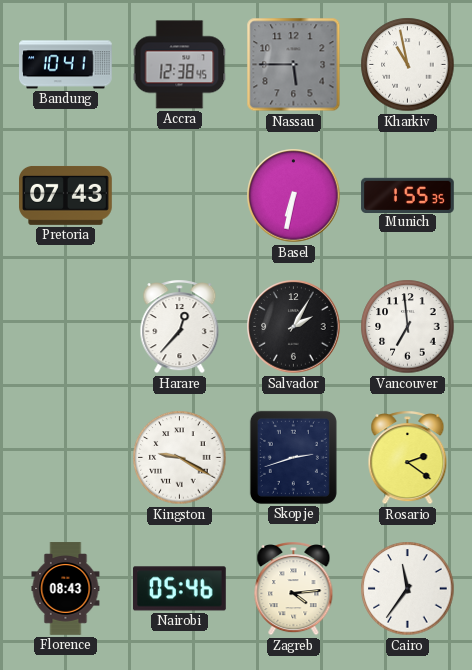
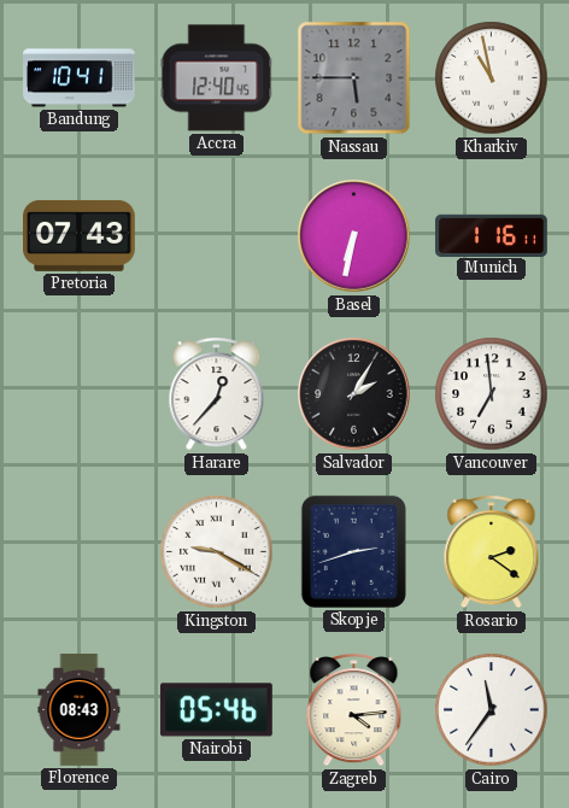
Accra: 12:38 -> 12:40 (217, 78)
Munich: 1:55 -> 1:16 (492, 235)
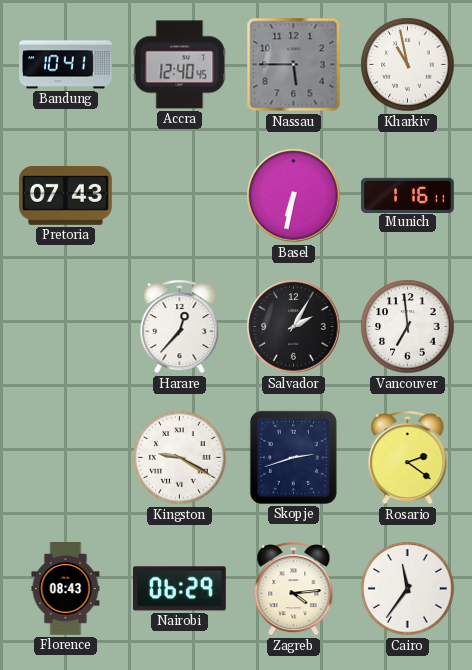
Nairobi: 05:46 -> 06:29 (180, 589)
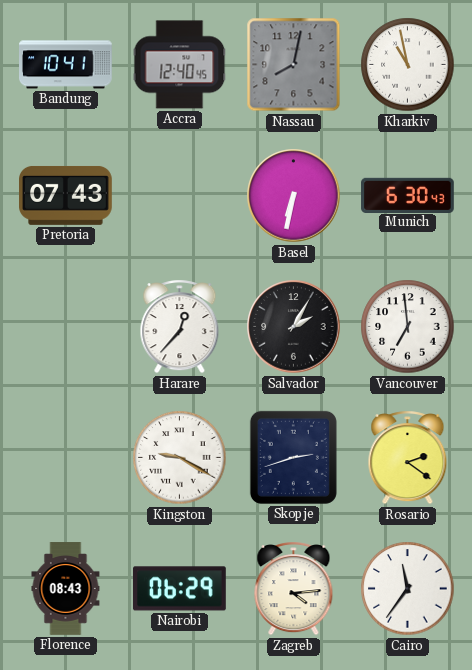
Nassau: 5:45 -> 8:02 (294, 65)
Munich: 1:16 -> 6:30 (408, 195)
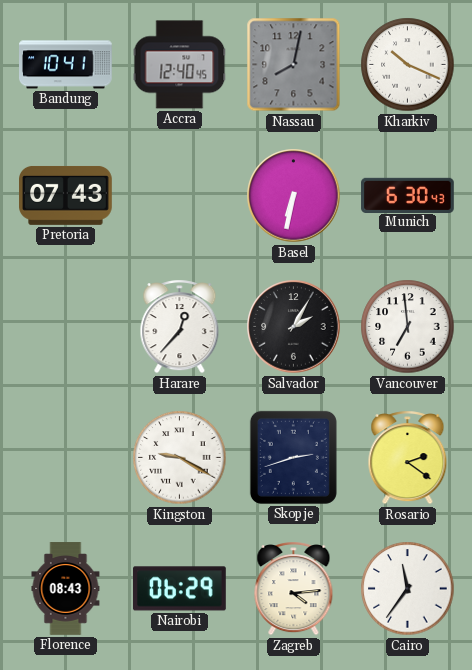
Kharkiv: 10:58 -> 10:19 (408, 65)
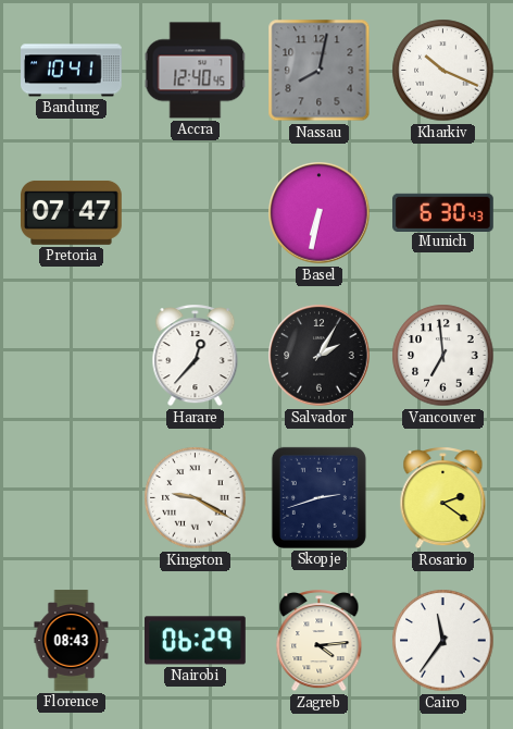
Pretoria: 07:43 -> 07:47 (72, 212)
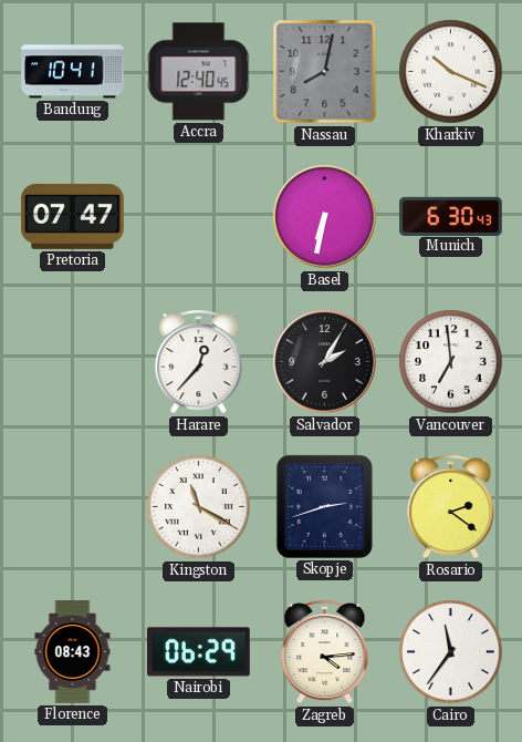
Kingston: 9:20 -> 11:20 (199, 507)
